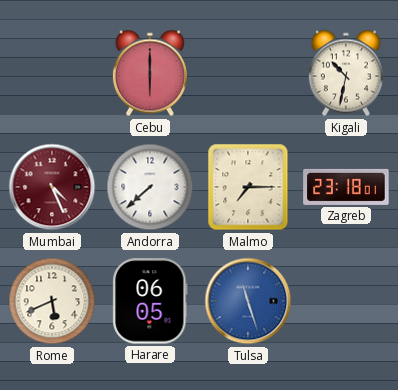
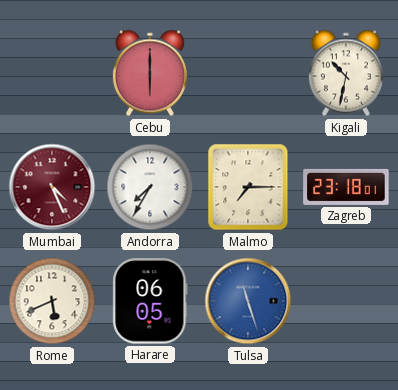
Andorra: 7:38 -> 7:35 (150, 187)
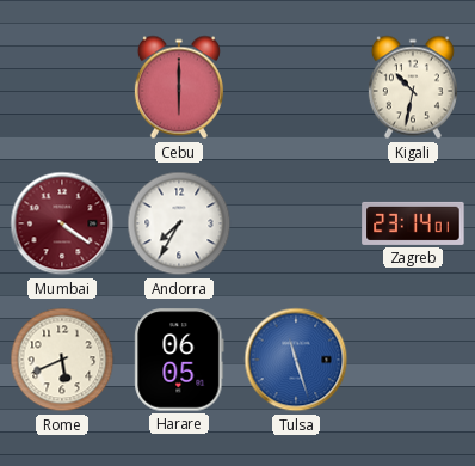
Mumbai: 4:26 -> 4:21 (62, 223)
Malmo: 7:15 -> none (248, 187)
Zagreb: 23:18 -> 23:14 (413, 223)
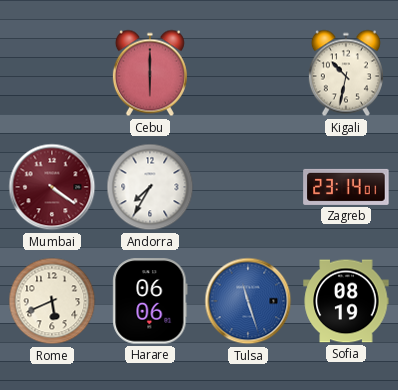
Harare: 06:05 -> 06:06 (150, 301)
Sofia: none -> 08:19 (346, 301)
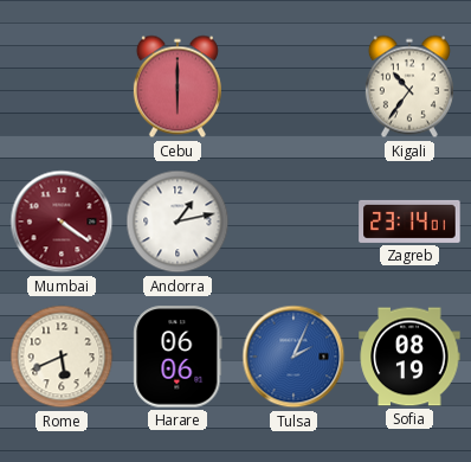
Kigali: 10:32 -> 10:36 (409, 86)
Andorra: 7:35 -> 1:13 (178, 222)
Tulsa: 11:27 -> 2:04 (293, 357)
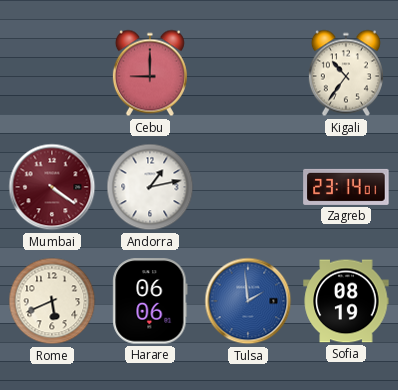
Cebu: 6:00 -> 9:00 (150, 73)
Tulsa: 2:04 -> 1:59 (248, 301)
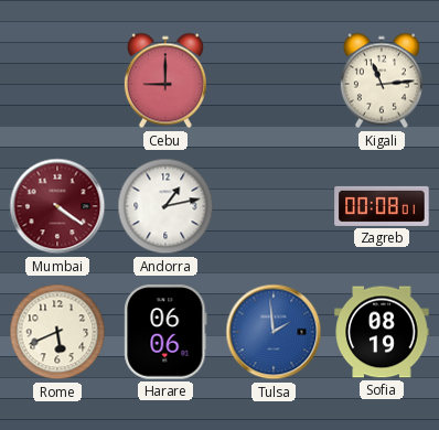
Kigali: 10:36 -> 11:14 (382, 80)
Zagreb: 23:14 -> 00:08 (382, 206)
